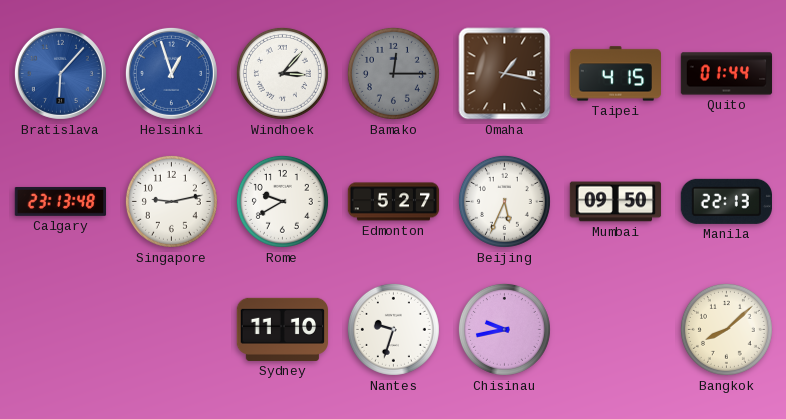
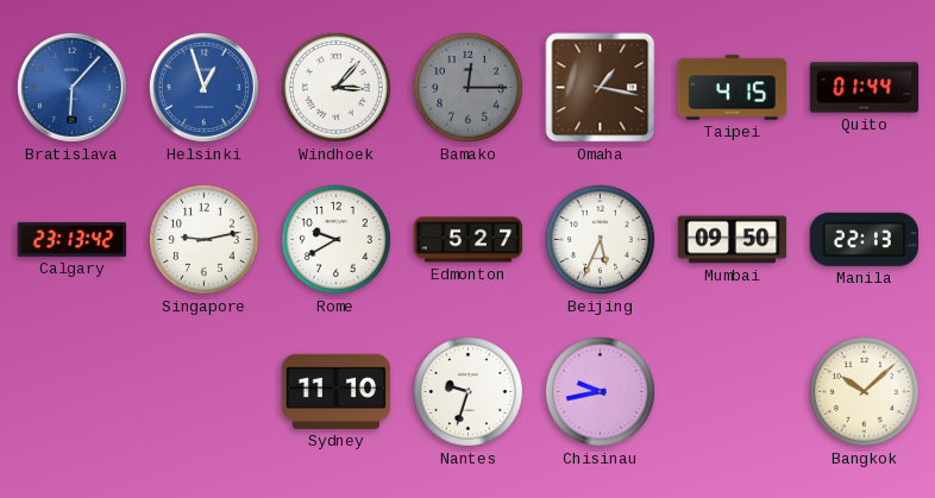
Calgary: 23:13:48 -> 23:13:42 (73, 239)
Bangkok: 8:08 -> 10:08 (864, 391)
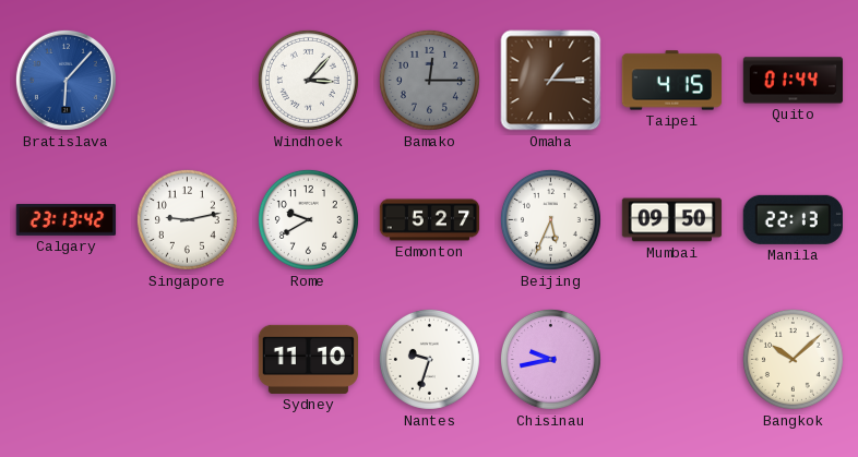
Helsinki: 12:57 -> none (203, 87)
Omaha: 1:17 -> 1:15 (551, 81)
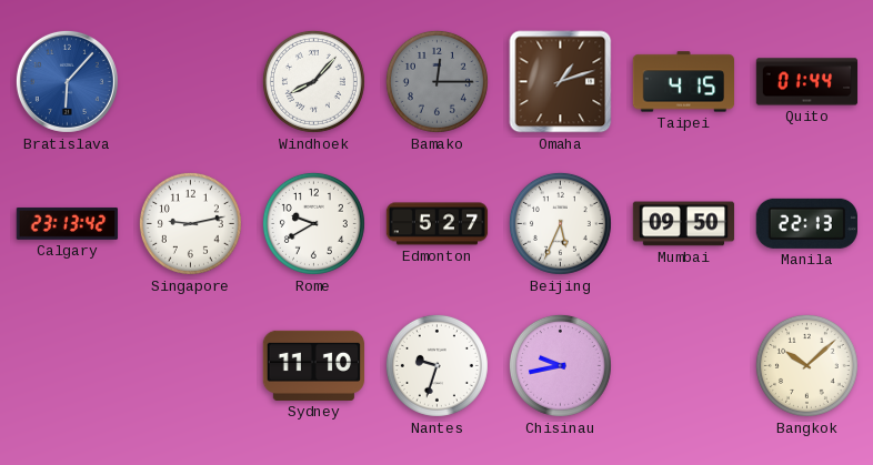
Windhoek: 3:07 -> 8:07 (313, 81)
Omaha: 1:15 -> 1:12 (561, 82)
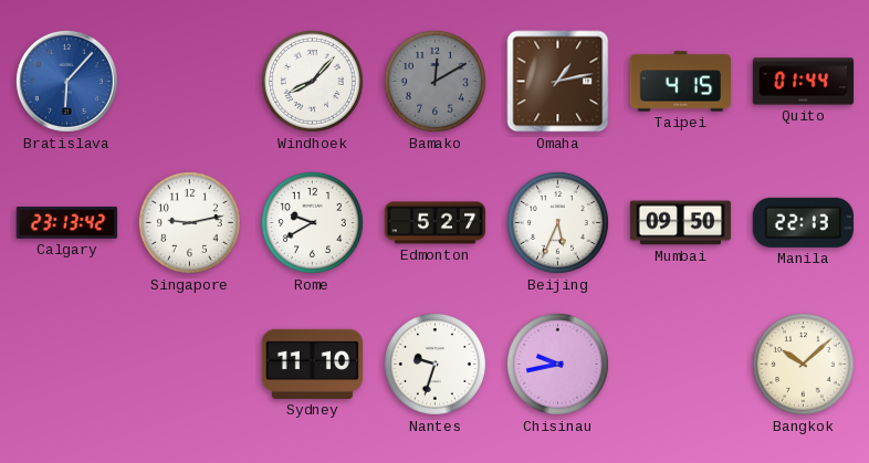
Bamako: 12:15 -> 12:10 (434, 81)
Omaha: 1:12 -> 1:13 (558, 82)
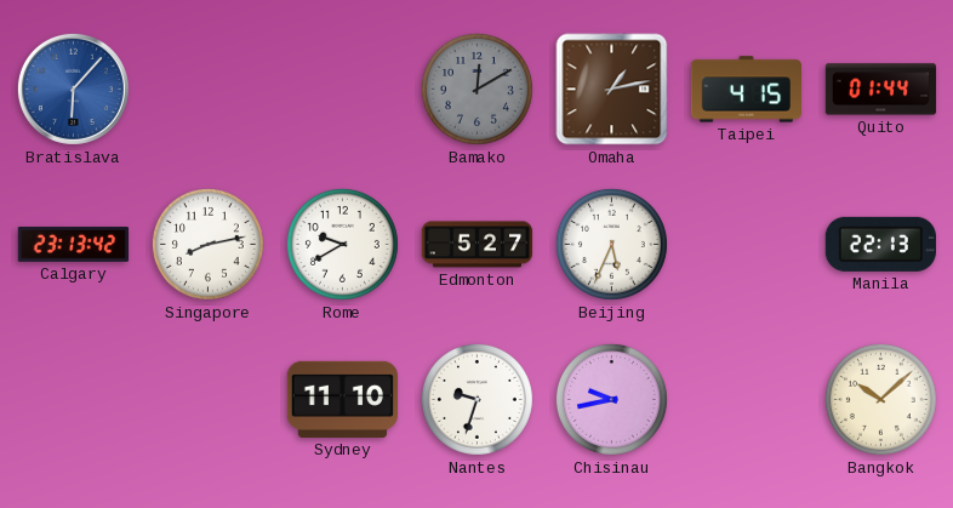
Windhoek: 8:07 -> none (312, 81)
Singapore: 9:13 -> 8:13 (207, 244)
Mumbai: 09:50 -> none (681, 223)
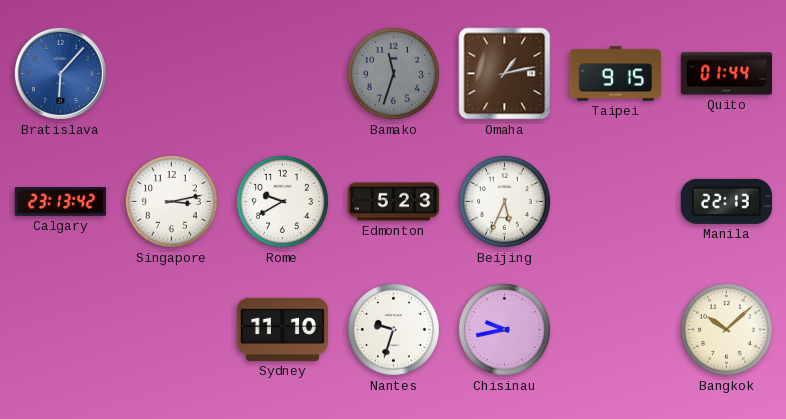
Bamako: 12:10 -> 11:33 (393, 73)
Taipei: 4:15 -> 9:15 (615, 74)
Singapore: 8:13 -> 3:13 (171, 201)
Edmonton: 5:27 -> 5:23 (394, 202)
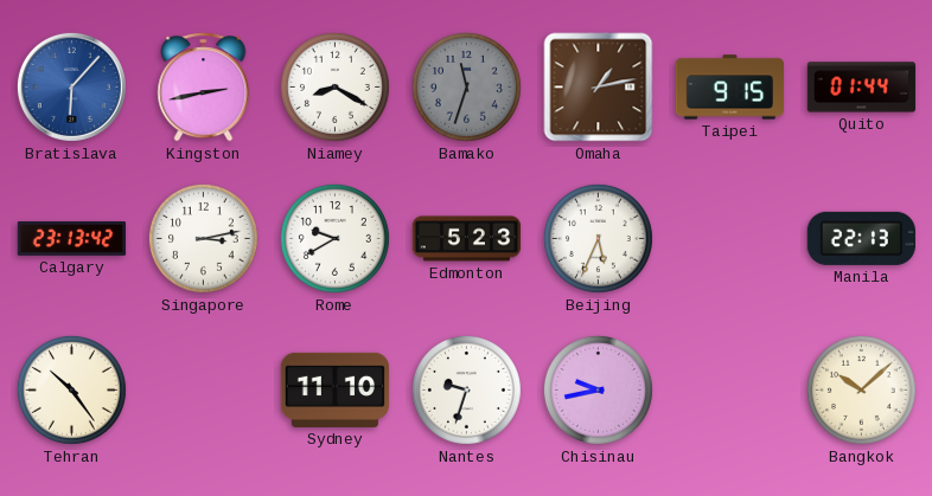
Kingston: none -> 2:43 (204, 88)
Niamey: none -> 8:20 (334, 86)
Tehran: none -> 10:24 (71, 389)
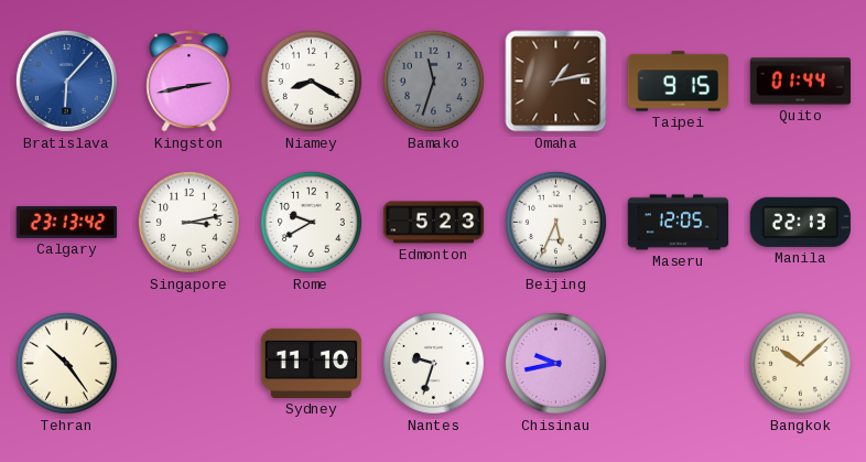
Maseru: none -> 12:05 (679, 223)
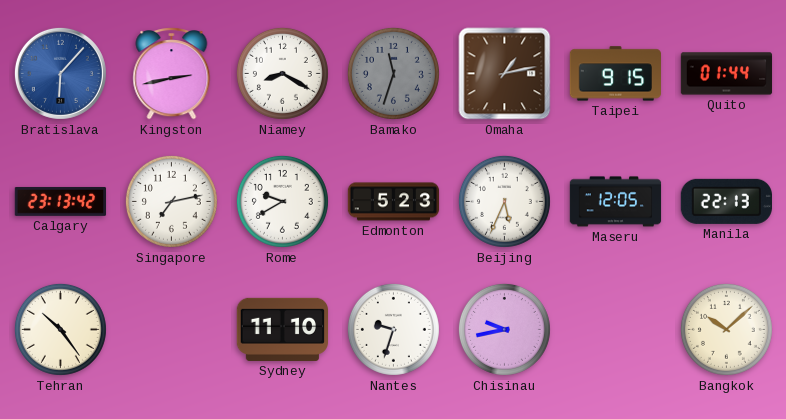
Singapore: 3:13 -> 7:13 (171, 201)
